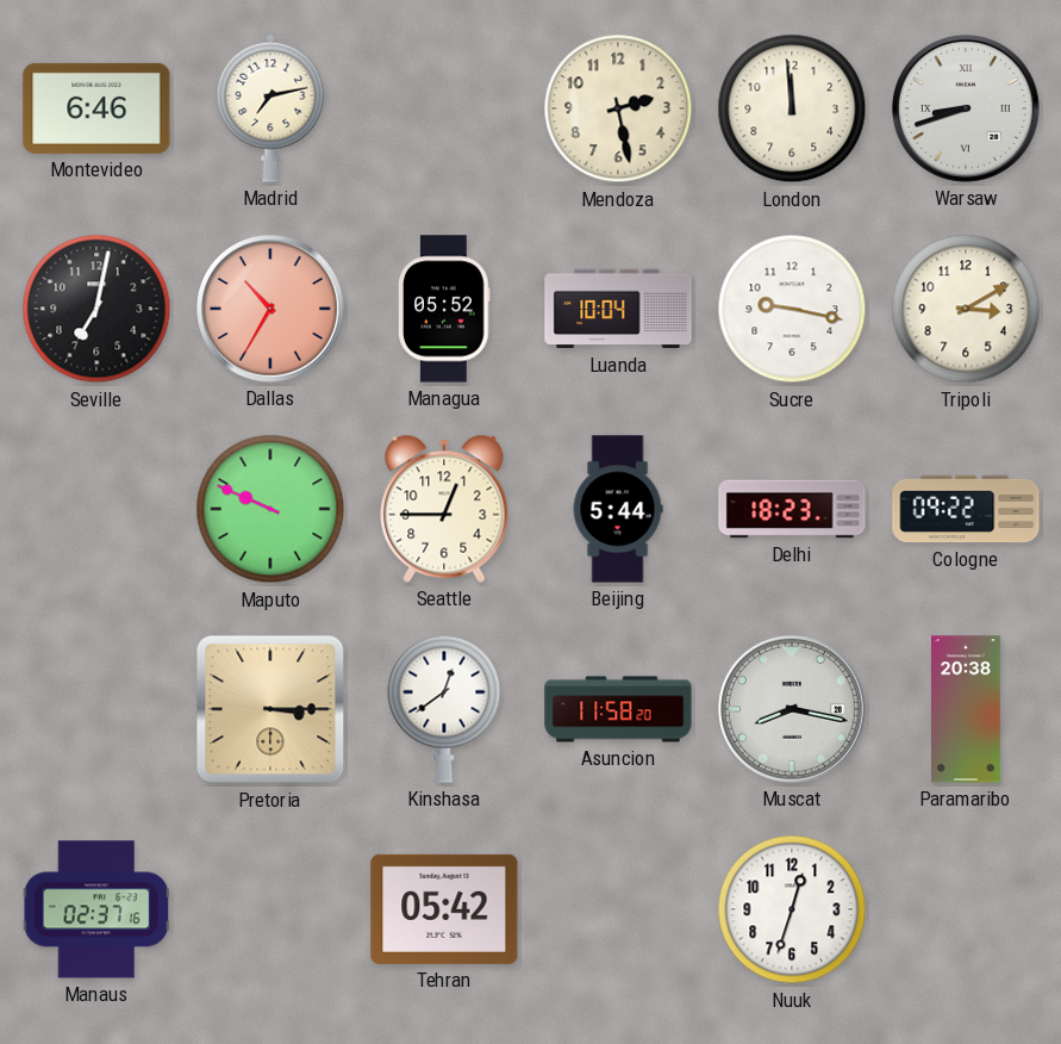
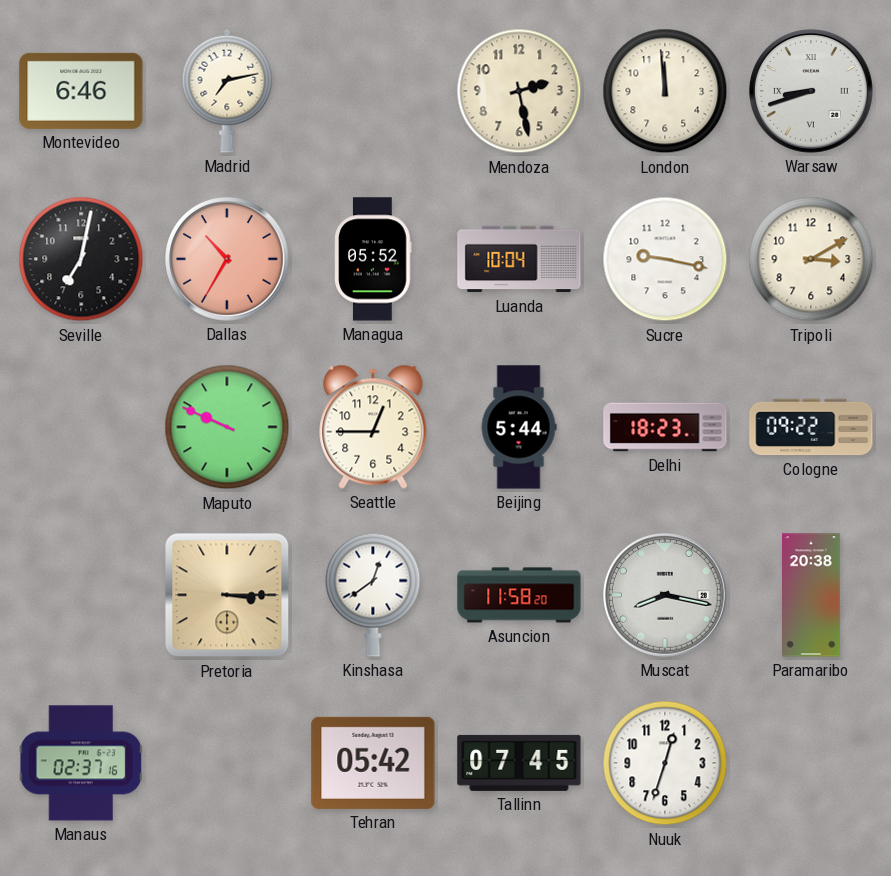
Tallinn: none -> 07:45 (519, 763)
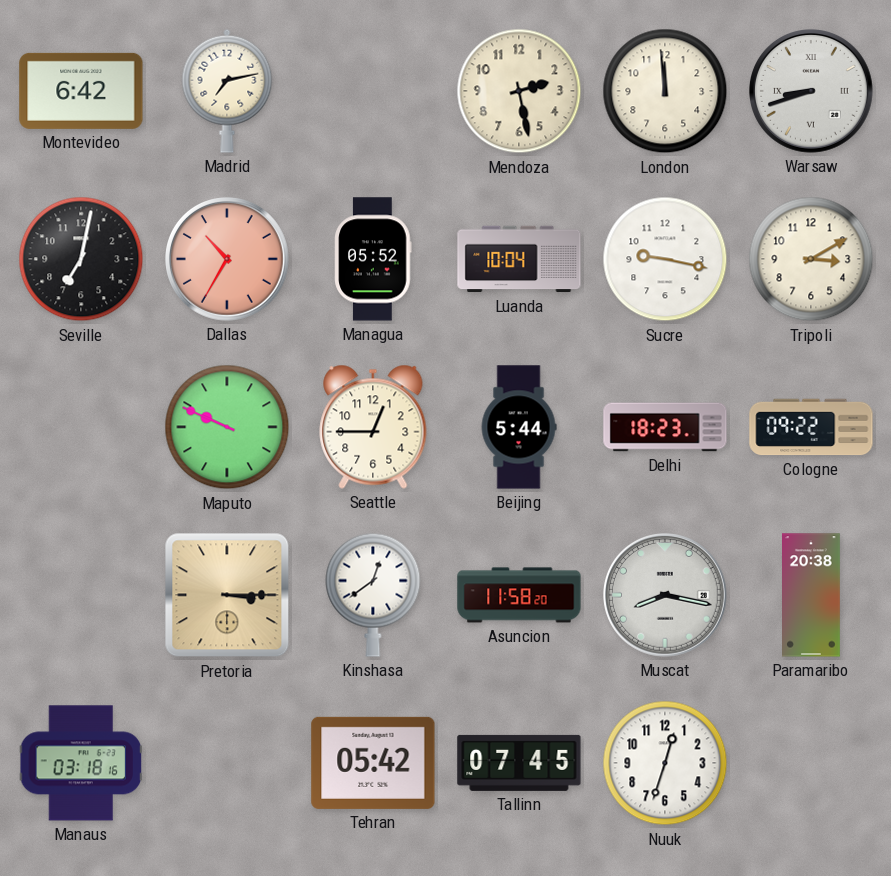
Montevideo: 6:46 -> 6:42 (81, 91)
Manaus: 02:37 -> 03:18 (80, 763)
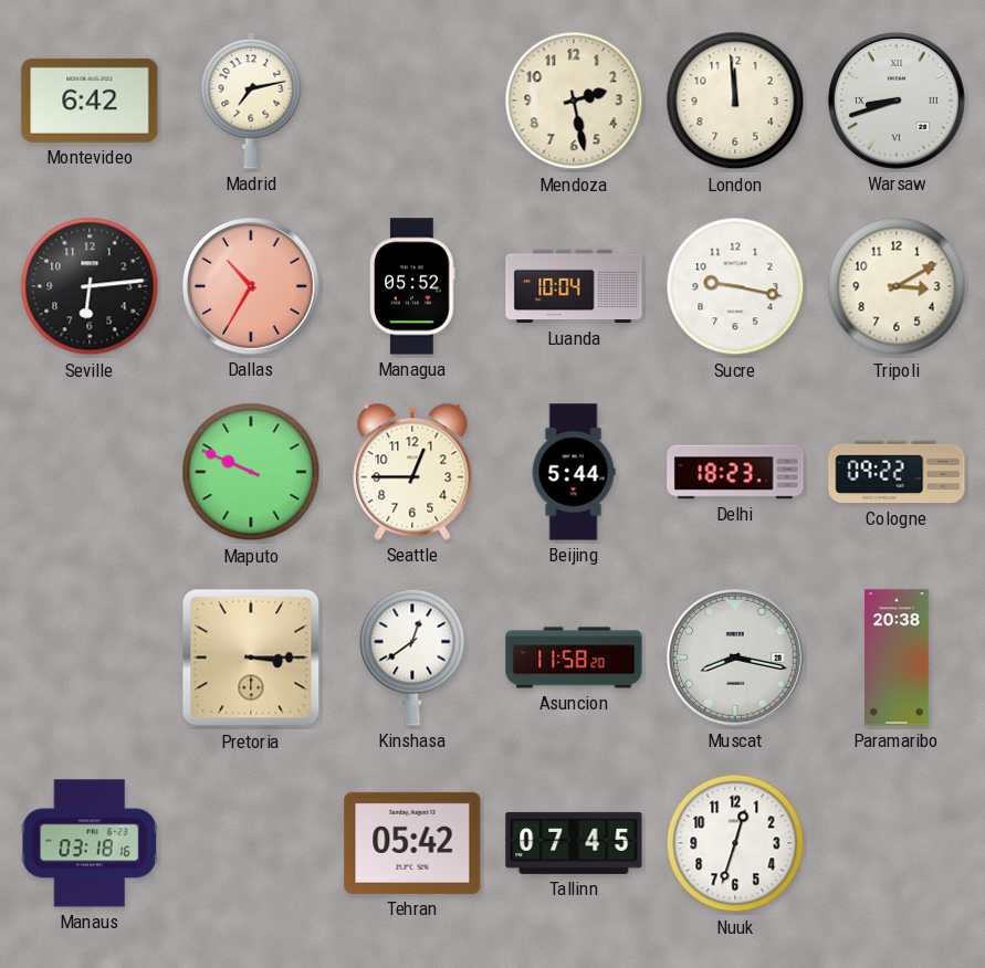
Seville: 7:02 -> 6:14 (90, 286)
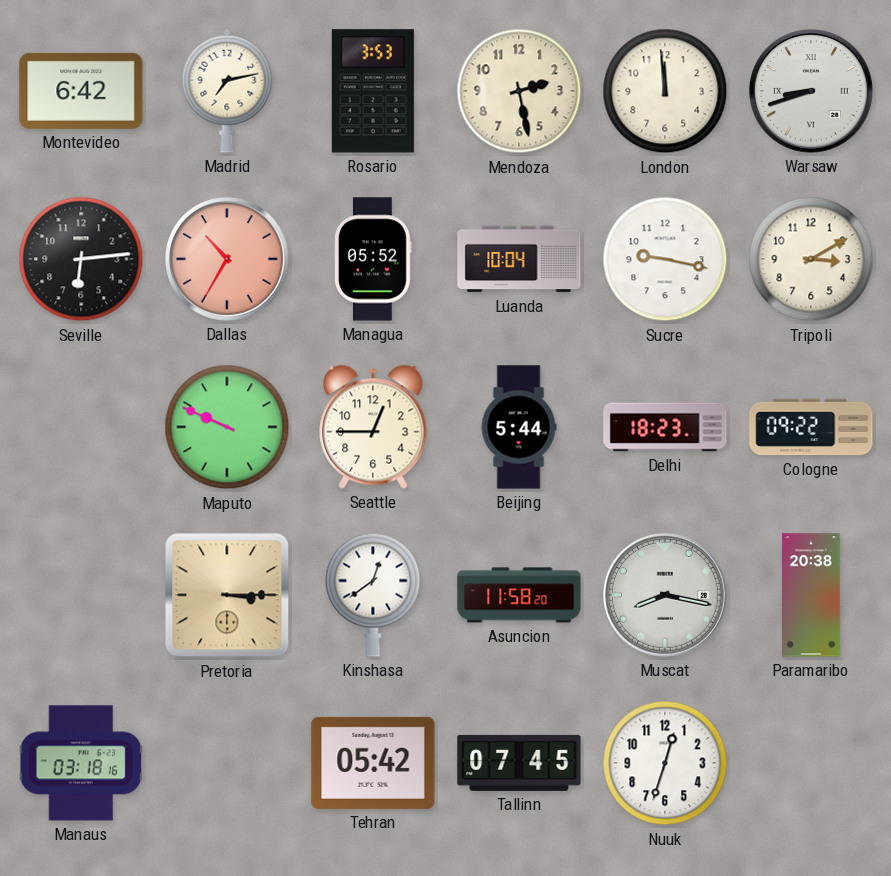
Rosario: none -> 3:53 (373, 91)
